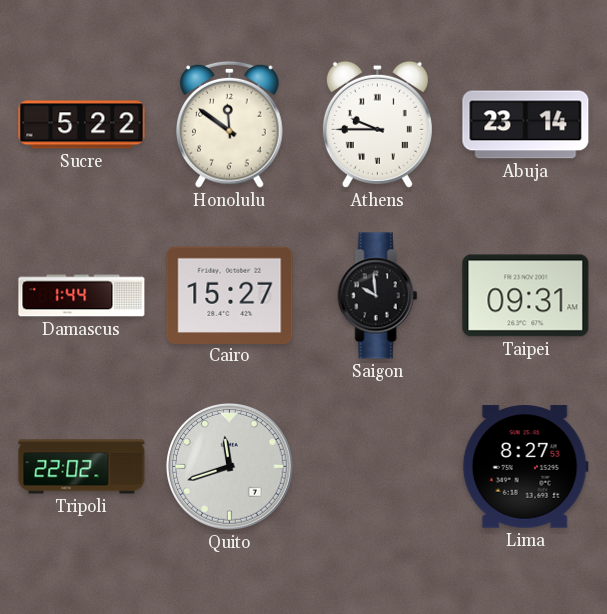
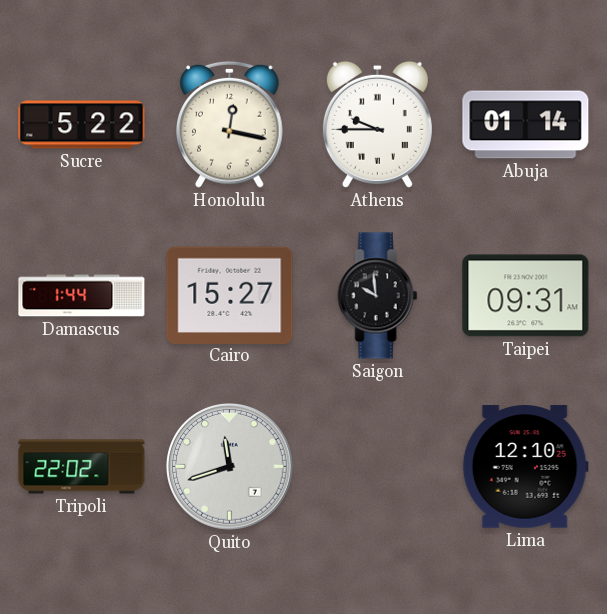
Honolulu: 11:51 -> 12:17 (230, 124)
Abuja: 23:14 -> 01:14 (526, 125)
Lima: 8:27 -> 12:10 (525, 467)
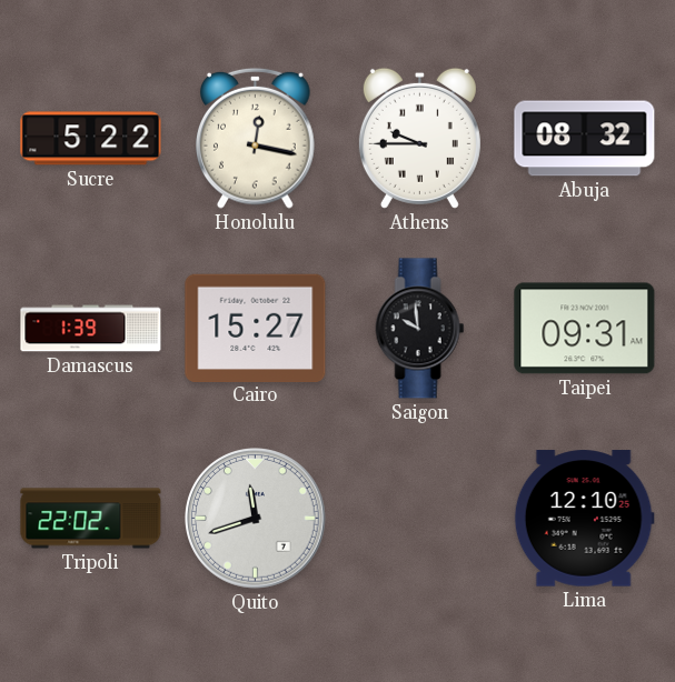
Abuja: 01:14 -> 08:32 (585, 139)
Damascus: 1:44 -> 1:39 (91, 329)
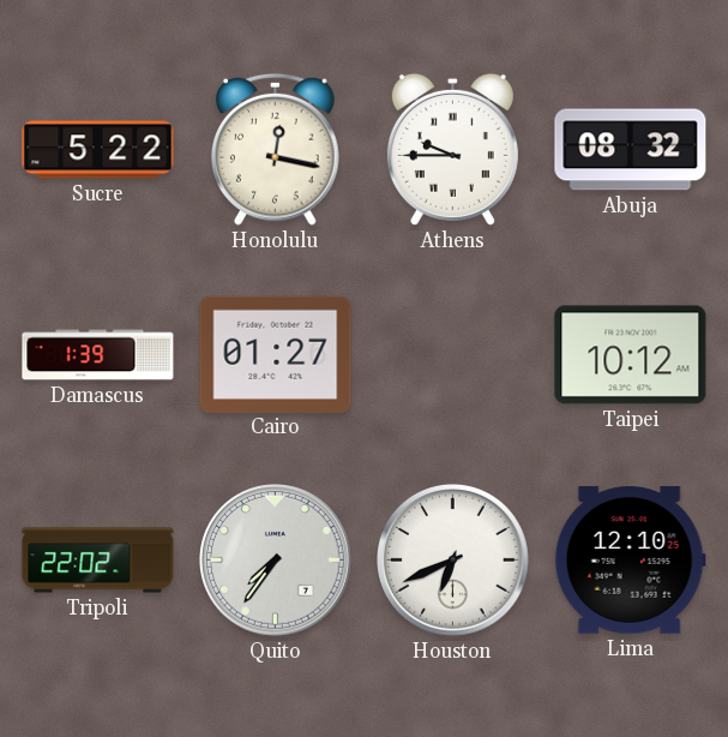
Cairo: 15:27 -> 01:27 (276, 354)
Saigon: 9:59 -> none (420, 329)
Taipei: 09:31 -> 10:12 (631, 355)
Quito: 11:42 -> 7:36 (276, 561)
Houston: none -> 6:41 (453, 561)
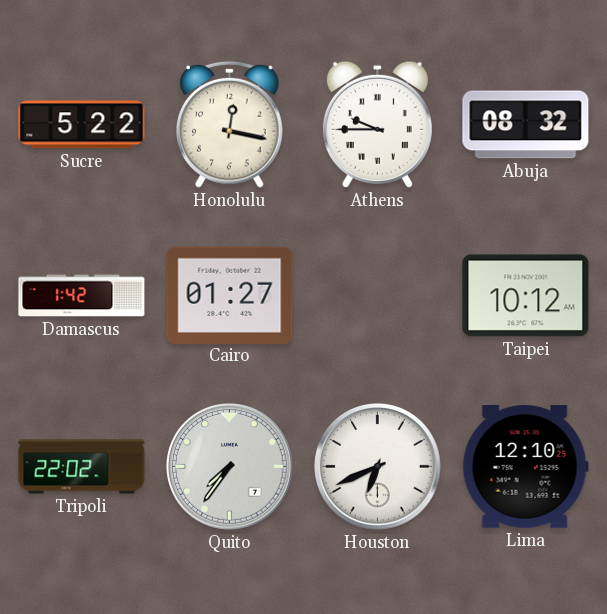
Damascus: 1:39 -> 1:42 (82, 296)
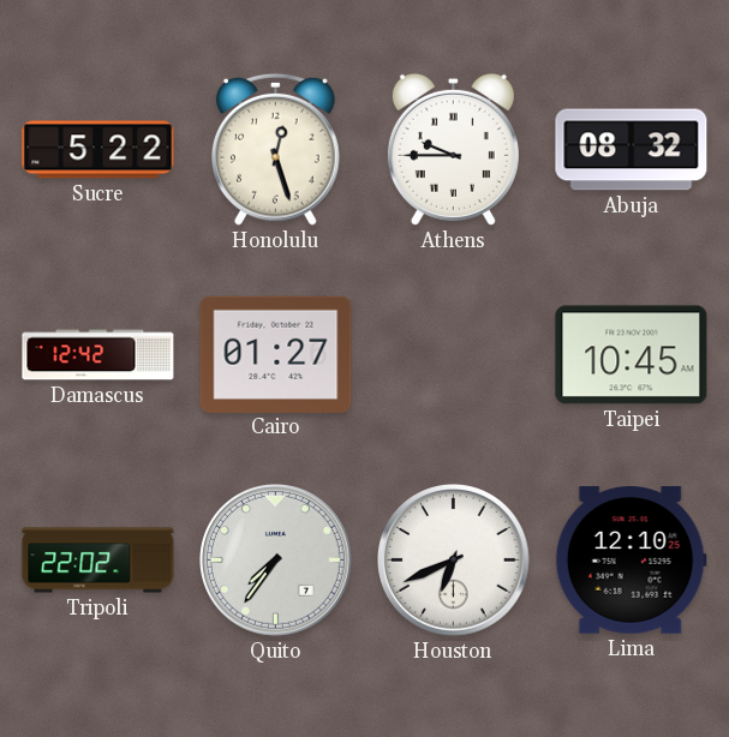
Honolulu: 12:17 -> 12:27 (276, 149)
Damascus: 1:42 -> 12:42 (98, 355)
Taipei: 10:12 -> 10:45 (632, 355)
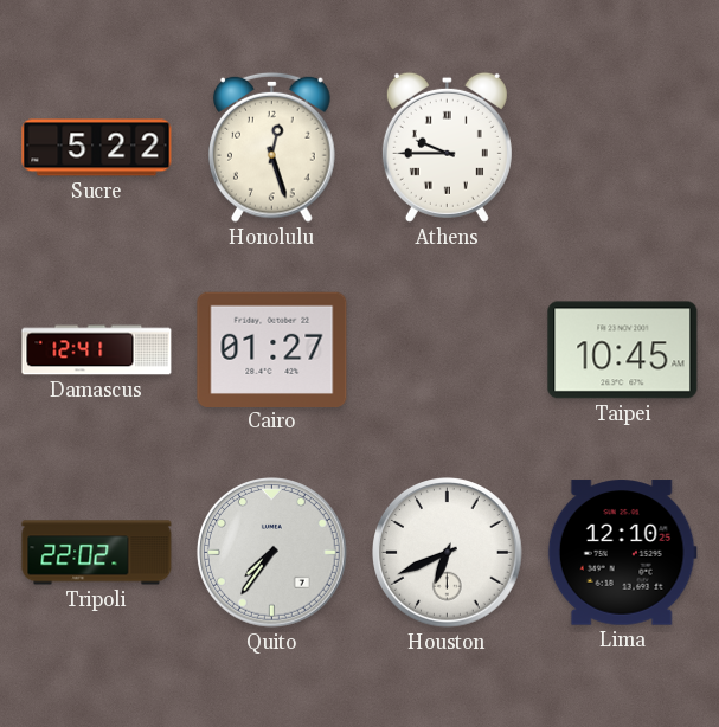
Abuja: 08:32 -> none (632, 150)
Damascus: 12:42 -> 12:41 (97, 350)
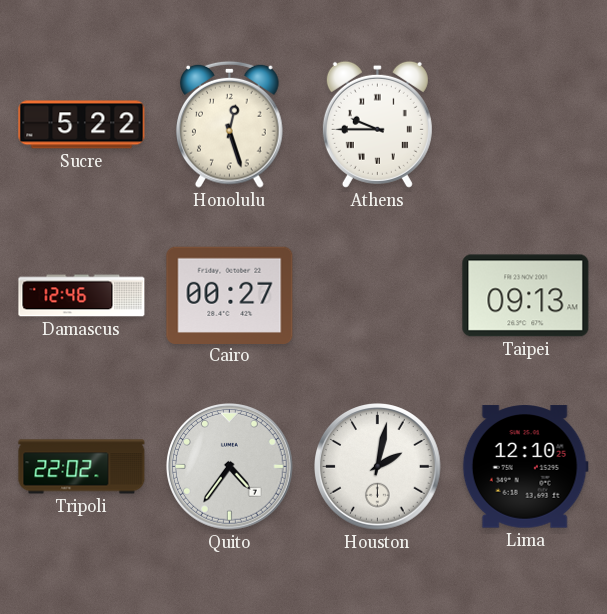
Damascus: 12:41 -> 12:46 (82, 296)
Cairo: 01:27 -> 00:27 (230, 295)
Taipei: 10:45 -> 09:13 (526, 296)
Quito: 7:36 -> 4:36 (230, 467)
Houston: 6:41 -> 2:02 (378, 467)
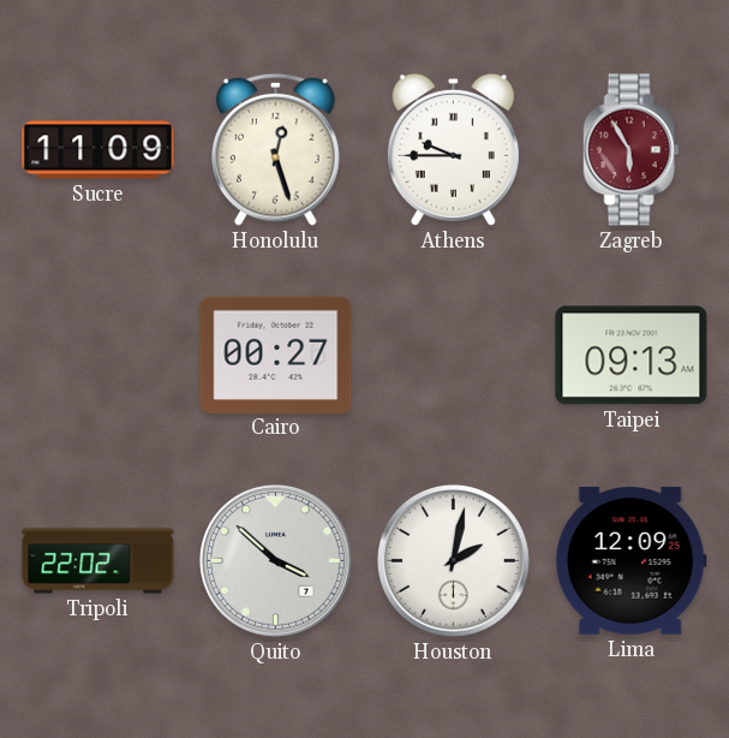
Sucre: 5:22 -> 11:09 (98, 150)
Zagreb: none -> 5:55 (632, 150)
Damascus: 12:46 -> none (82, 296)
Quito: 4:36 -> 3:52 (276, 561)
Lima: 12:10 -> 12:09 (631, 561)
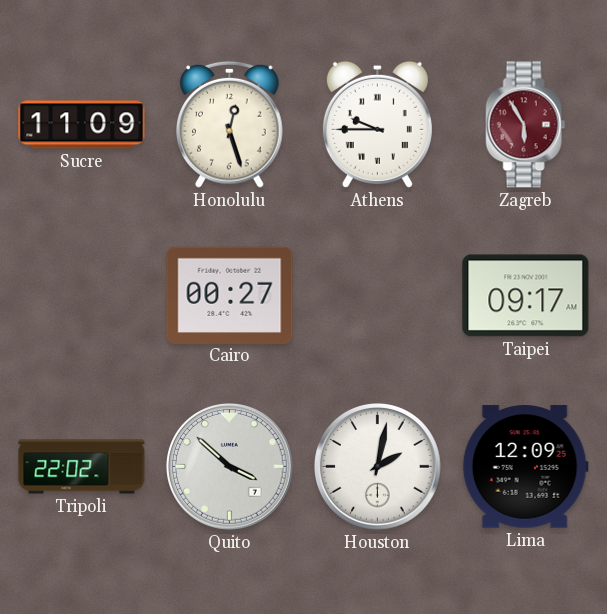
Taipei: 09:13 -> 09:17 (526, 296)
